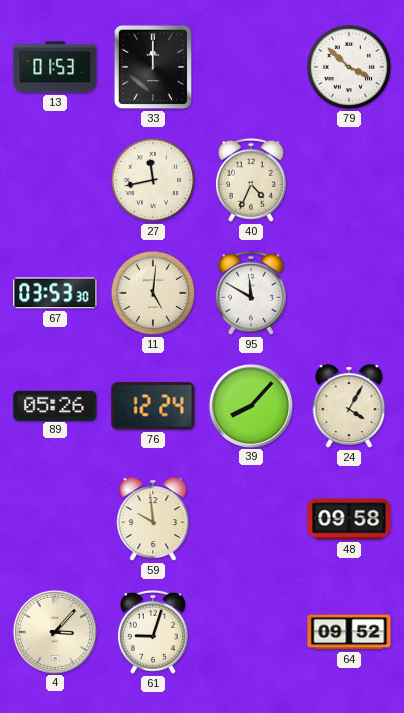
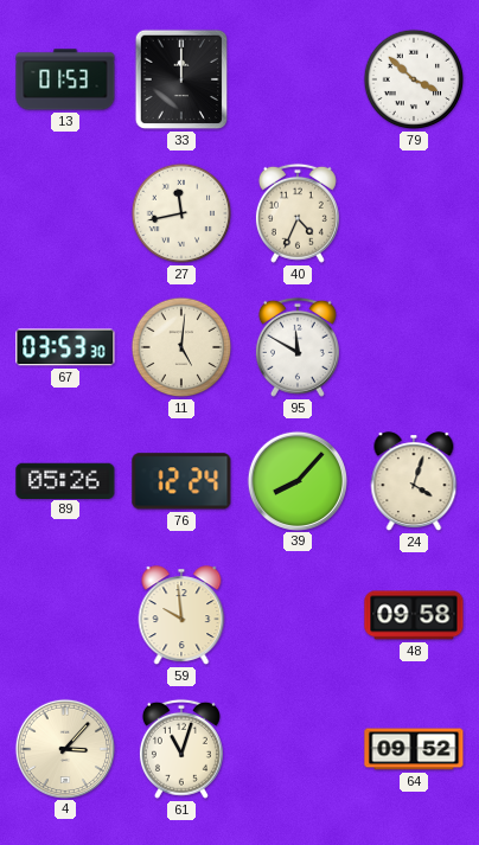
24: 4:05 -> 4:03 (414, 482)
61: 9:03 -> 11:03 (181, 749)
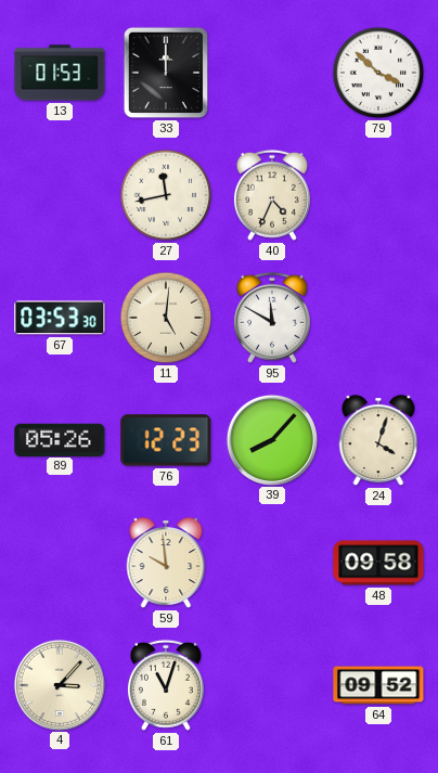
76: 12:24 -> 12:23 (166, 440)
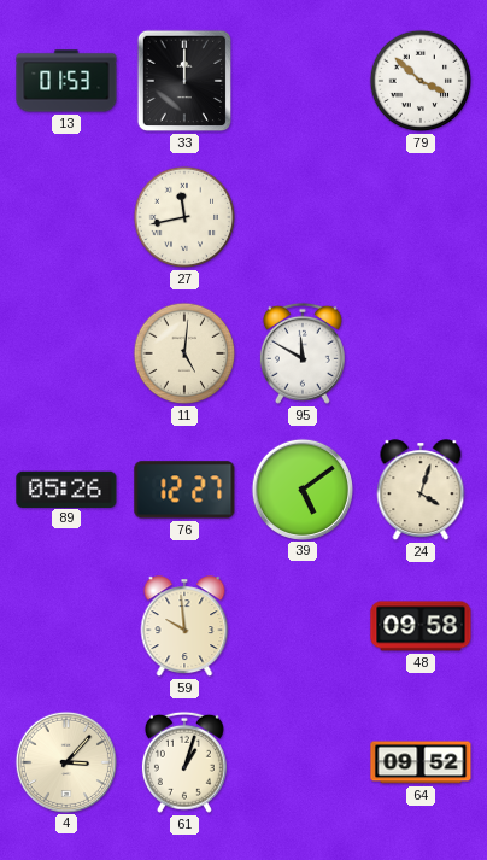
40: 4:34 -> none (272, 195)
67: 03:53 -> none (60, 318)
76: 12:23 -> 12:27 (184, 490)
39: 8:07 -> 5:09 (301, 488)
61: 11:03 -> 1:03 (184, 762)
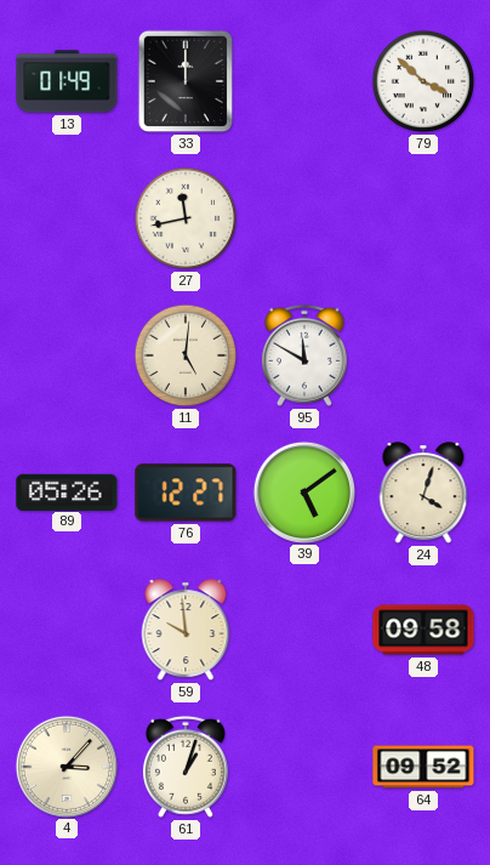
13: 01:53 -> 01:49 (67, 81)
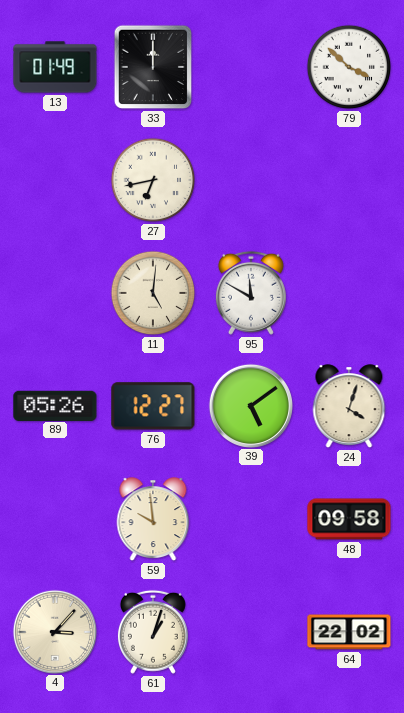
27: 11:43 -> 6:43 (153, 180)
64: 09:52 -> 22:02 (349, 632)
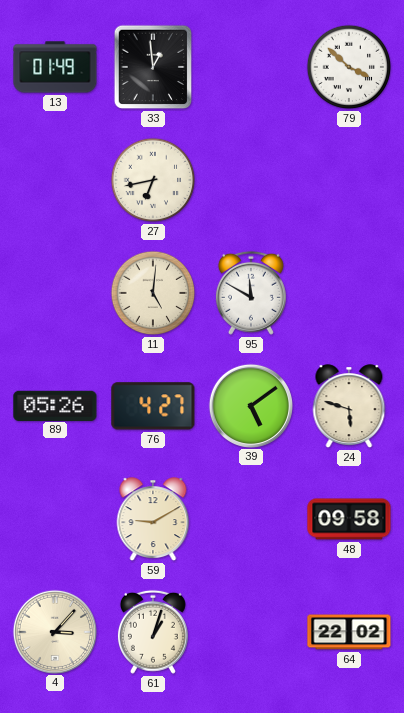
33: 12:00 -> 12:59 (153, 67)
76: 12:27 -> 4:27 (153, 406)
24: 4:03 -> 5:48 (349, 407)
59: 9:59 -> 9:10 (153, 520)
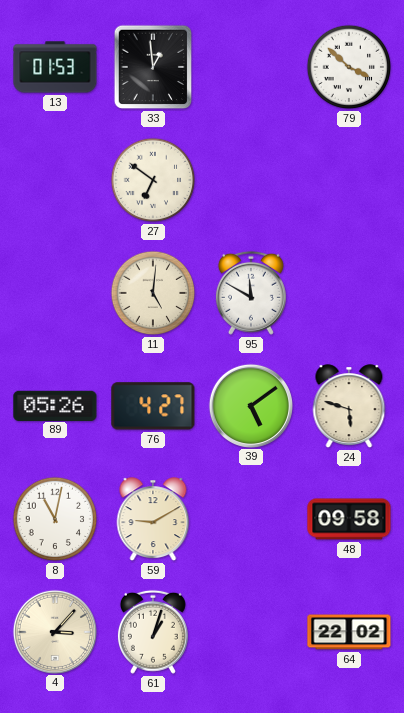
13: 01:49 -> 01:53 (55, 67)
27: 6:43 -> 6:51 (153, 180)
8: none -> 11:02 (55, 519)
